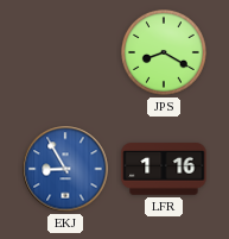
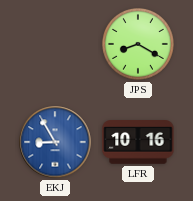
LFR: 1:16 -> 10:16 (138, 142)
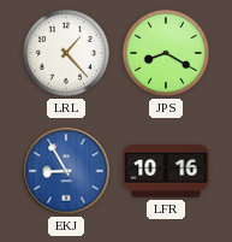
LRL: none -> 1:23 (66, 53)
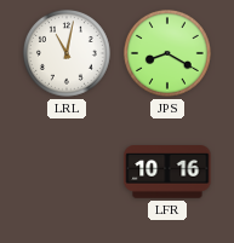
LRL: 1:23 -> 11:02 (67, 53)
EKJ: 8:55 -> none (66, 171)
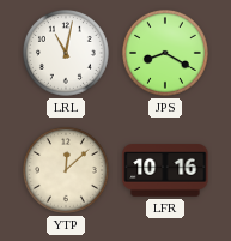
YTP: none -> 12:08 (66, 170)
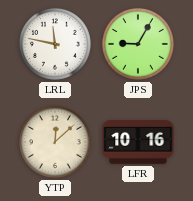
LRL: 11:02 -> 11:47 (55, 44)
JPS: 8:20 -> 9:05 (138, 44)
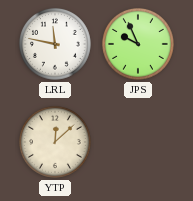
JPS: 9:05 -> 9:56 (138, 44)
LFR: 10:16 -> none (138, 142)
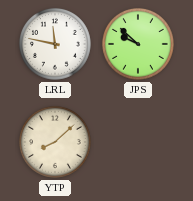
JPS: 9:56 -> 9:52 (138, 44)
YTP: 12:08 -> 8:08 (55, 142)
